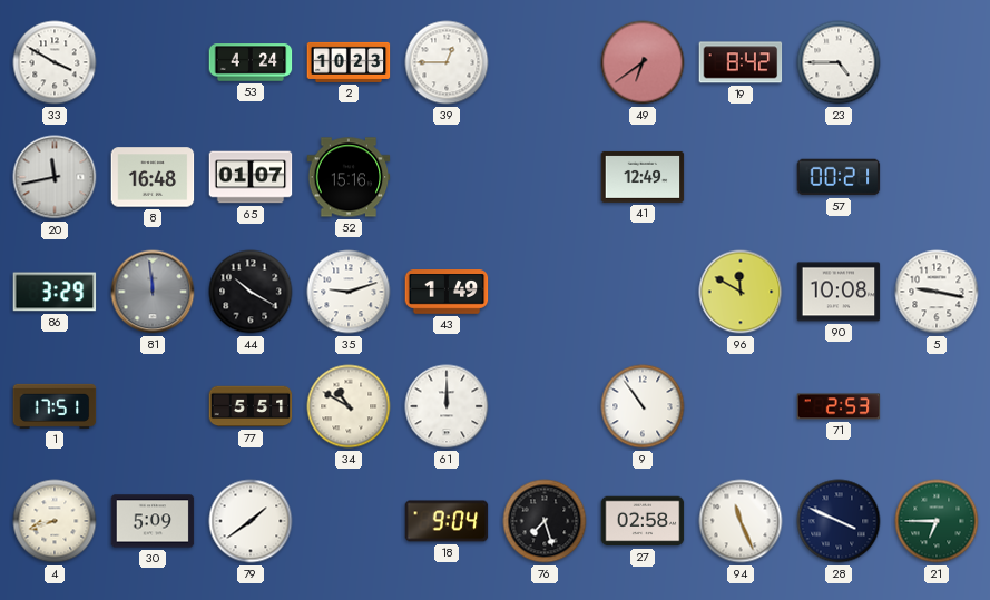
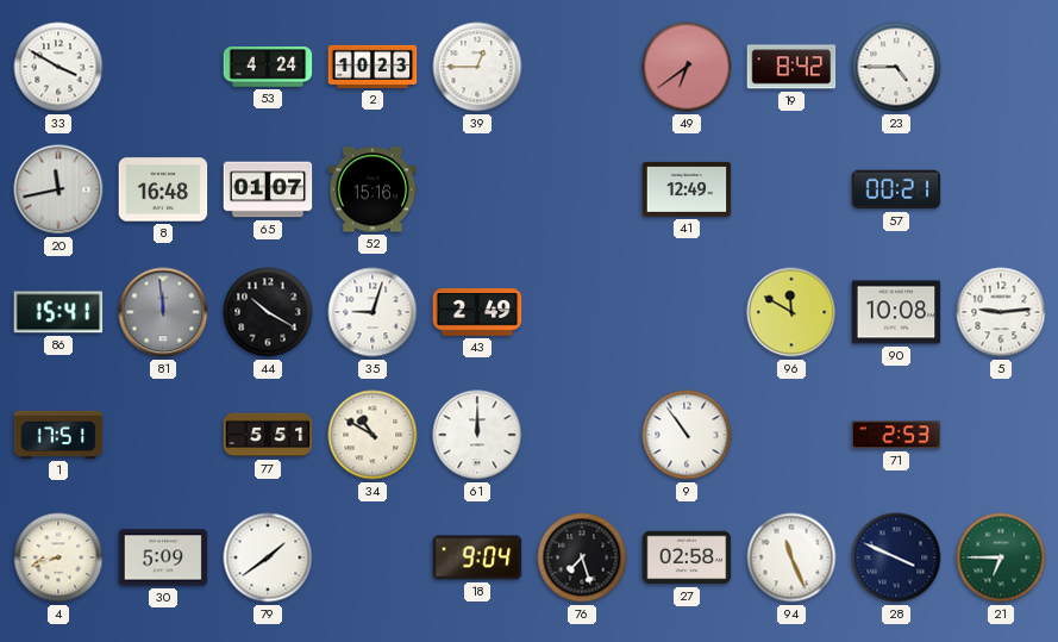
86: 3:29 -> 15:41 (58, 312)
35: 9:12 -> 9:03 (373, 312)
43: 1:49 -> 2:49 (477, 312)
5: 9:17 -> 9:14 (1001, 312)
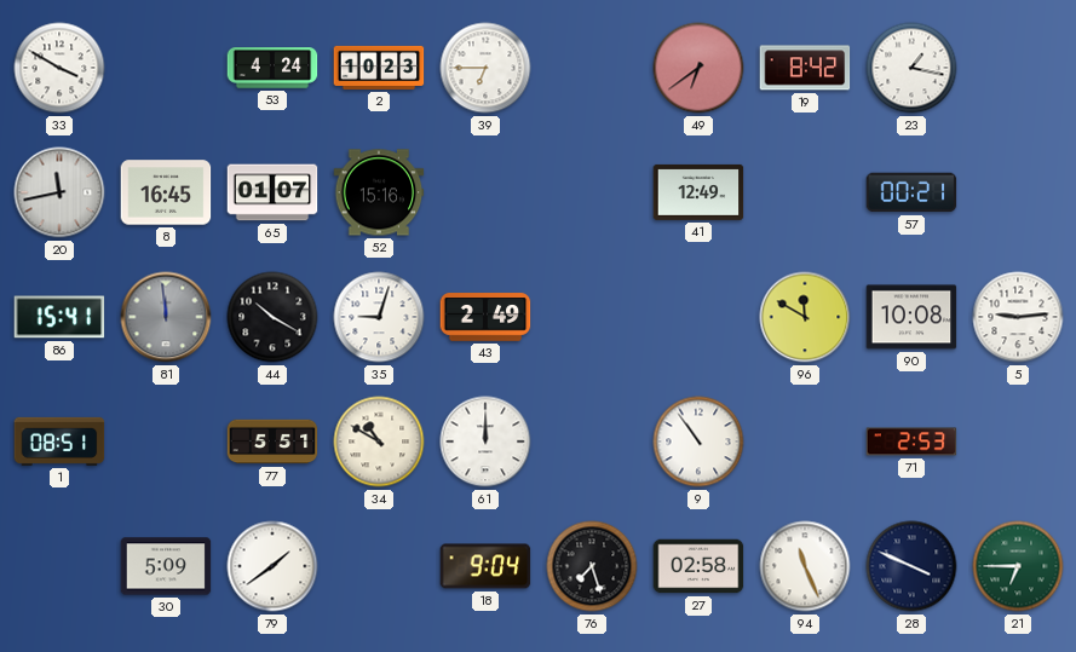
39: 12:45 -> 6:45 (485, 68)
23: 4:45 -> 1:17 (911, 68)
8: 16:48 -> 16:45 (166, 192)
1: 17:51 -> 08:51 (59, 442)
4: 8:42 -> none (58, 557)
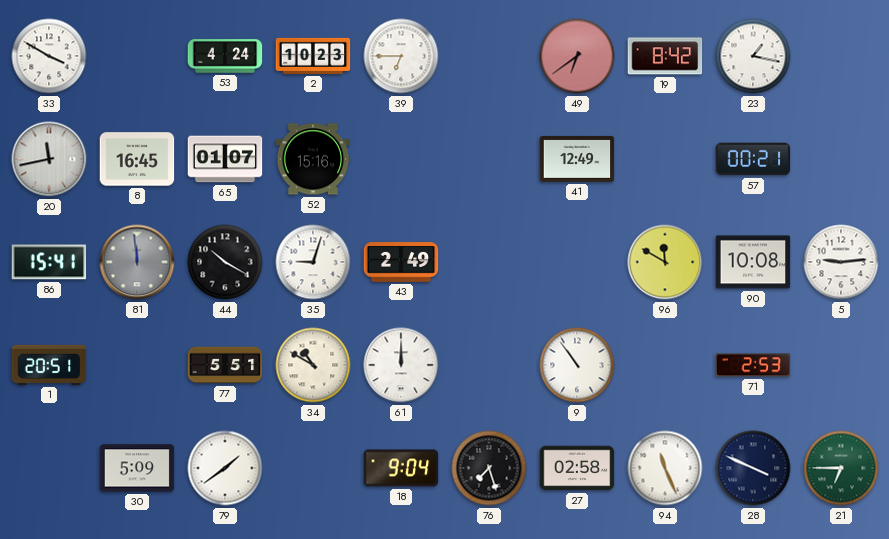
1: 08:51 -> 20:51 (49, 365)
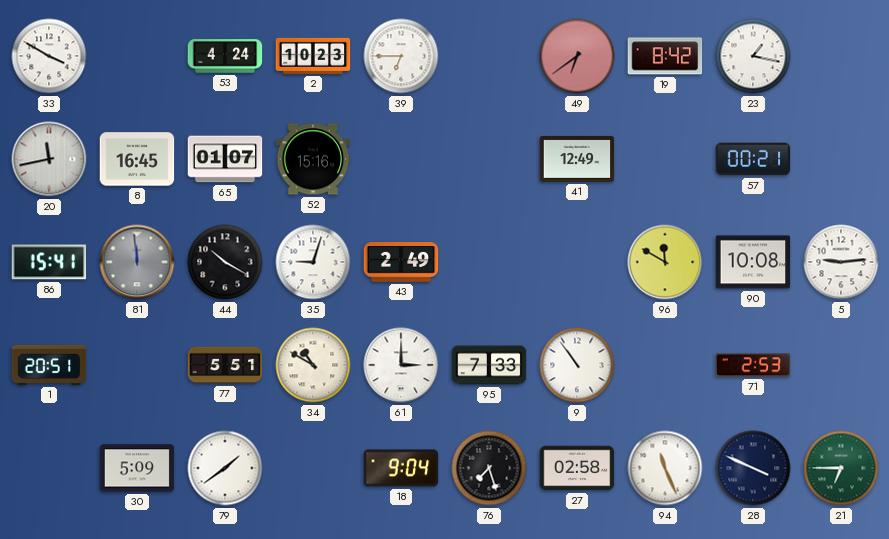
61: 12:00 -> 3:00 (401, 365)
95: none -> 7:33 (489, 365)
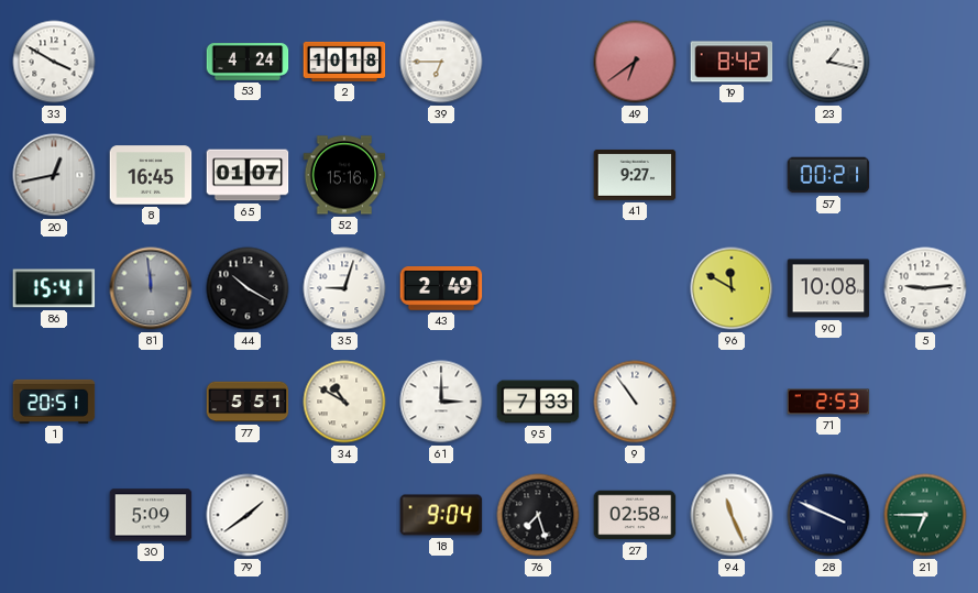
2: 10:23 -> 10:18 (344, 62)
20: 11:43 -> 12:43 (54, 175)
41: 12:49 -> 9:27 (635, 175)
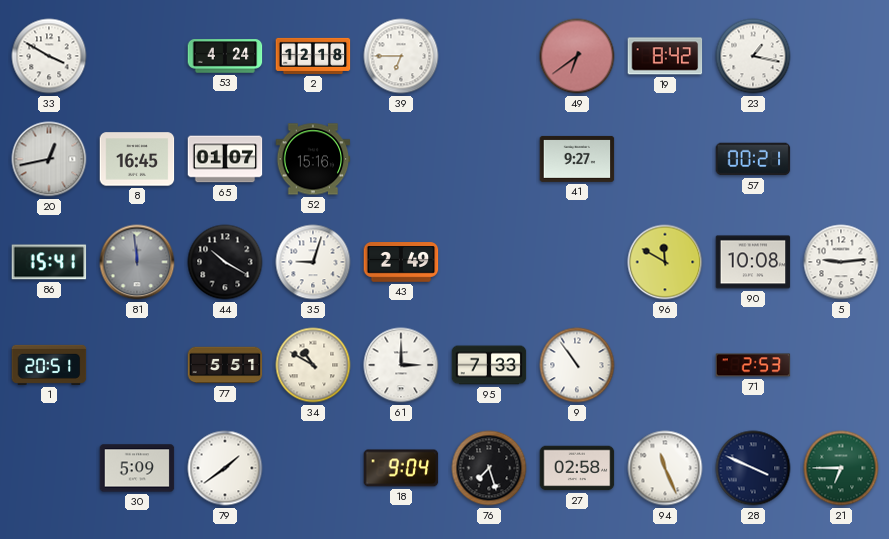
2: 10:18 -> 12:18 (313, 56)
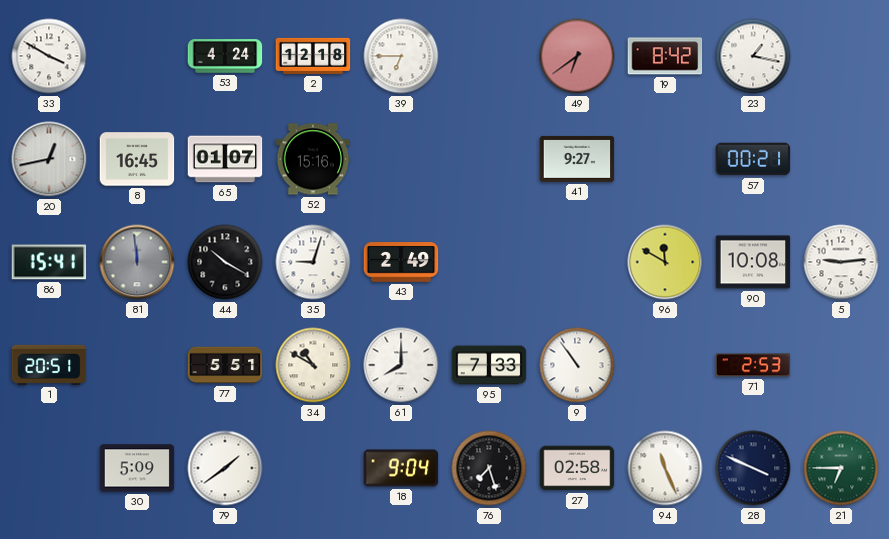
61: 3:00 -> 8:00 (401, 365)
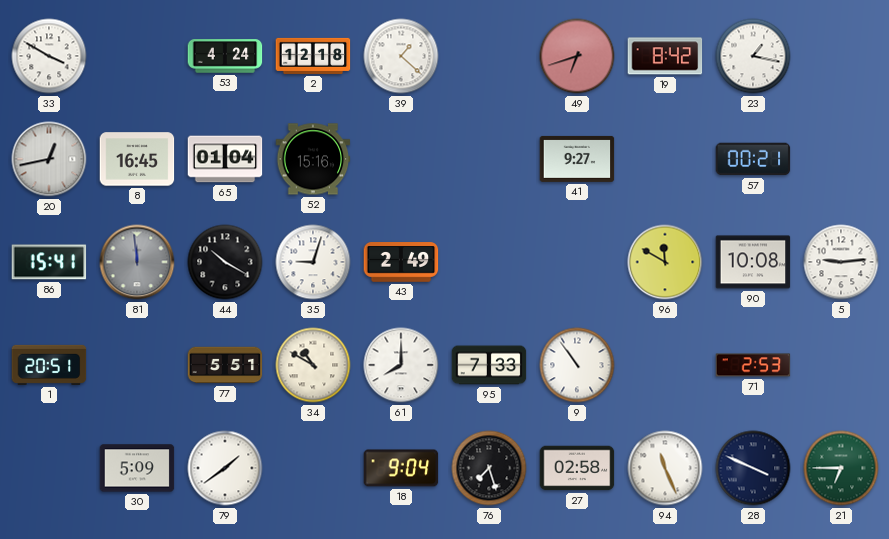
39: 6:45 -> 1:22 (401, 56)
49: 6:39 -> 6:42 (577, 56)
65: 01:07 -> 01:04 (225, 159)
